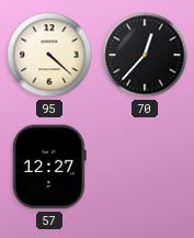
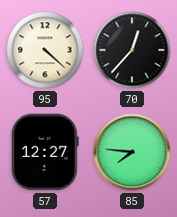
85: none -> 7:46 (132, 152)
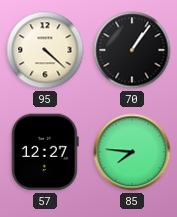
70: 12:37 -> 1:06 (132, 50)
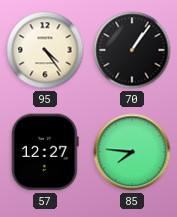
95: 4:22 -> 4:24 (45, 50)
